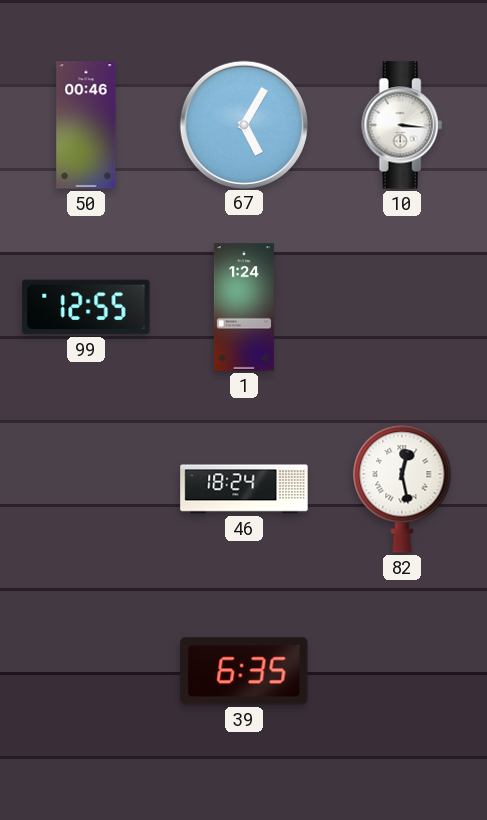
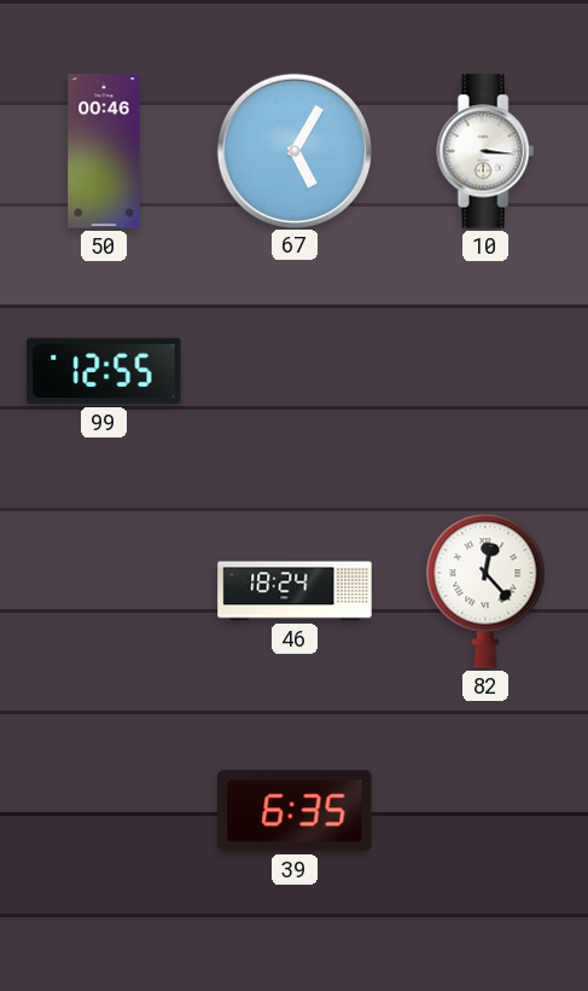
1: 1:24 -> none (244, 307)
82: 12:28 -> 12:23 (485, 591)
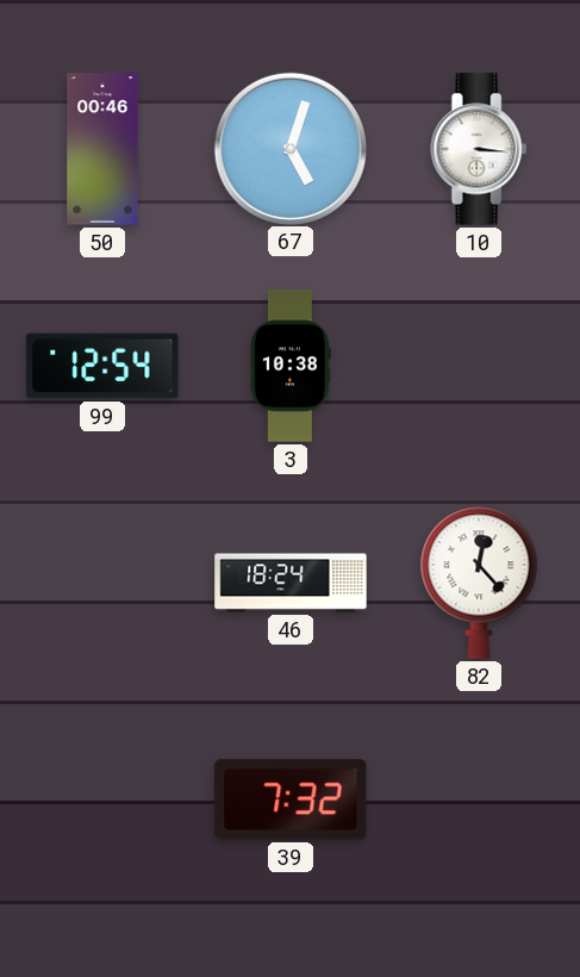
67: 5:05 -> 5:03 (289, 148)
99: 12:55 -> 12:54 (102, 366)
3: none -> 10:38 (291, 366)
39: 6:35 -> 7:32 (291, 799)
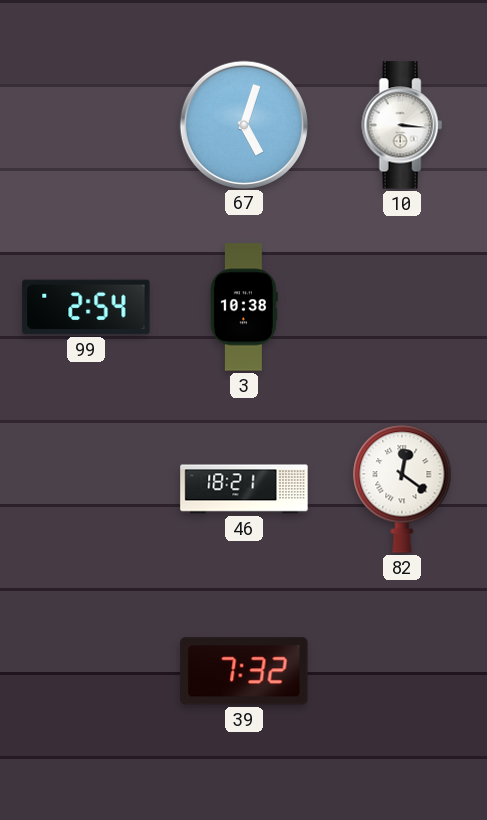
50: 00:46 -> none (102, 149)
99: 12:54 -> 2:54 (86, 307)
46: 18:24 -> 18:21 (244, 489)
82: 12:23 -> 12:21 (402, 489)
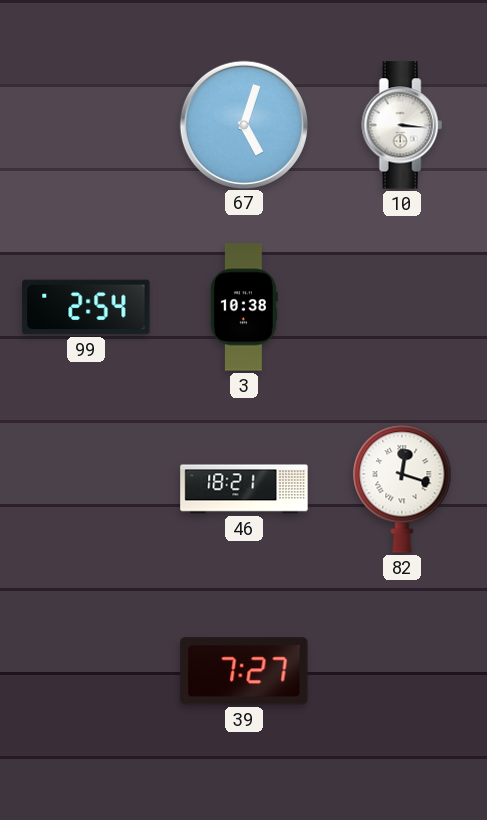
82: 12:21 -> 12:18 (402, 489)
39: 7:32 -> 7:27 (244, 671)
